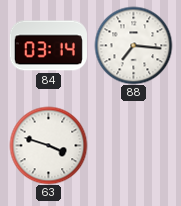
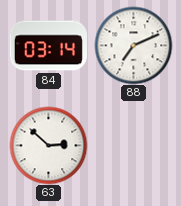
88: 7:16 -> 7:11 (133, 45)
63: 3:48 -> 2:52 (48, 145)
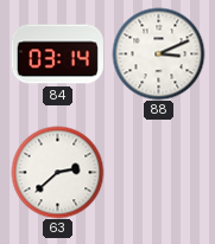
88: 7:11 -> 3:11 (158, 53)
63: 2:52 -> 2:38 (57, 172)
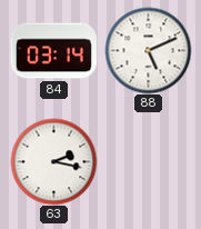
88: 3:11 -> 5:11 (148, 50)
63: 2:38 -> 2:17 (53, 161)
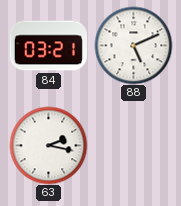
84: 03:14 -> 03:21 (48, 46)
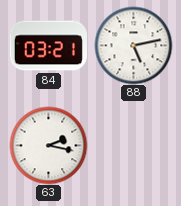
88: 5:11 -> 5:13 (133, 45)
